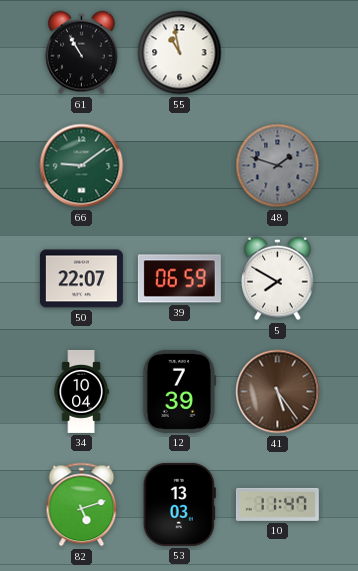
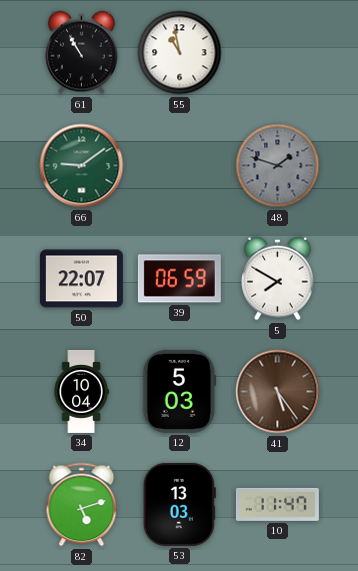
12: 7:39 -> 5:03 (180, 391)
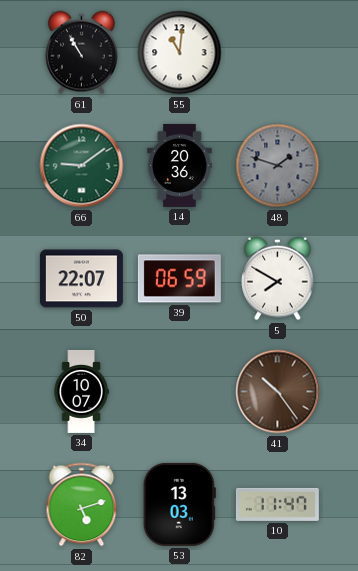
55: 10:58 -> 11:01 (180, 53)
14: none -> 20:36 (180, 165)
34: 10:04 -> 10:07 (81, 391)
12: 5:03 -> none (180, 391)
41: 5:24 -> 10:24 (278, 392)
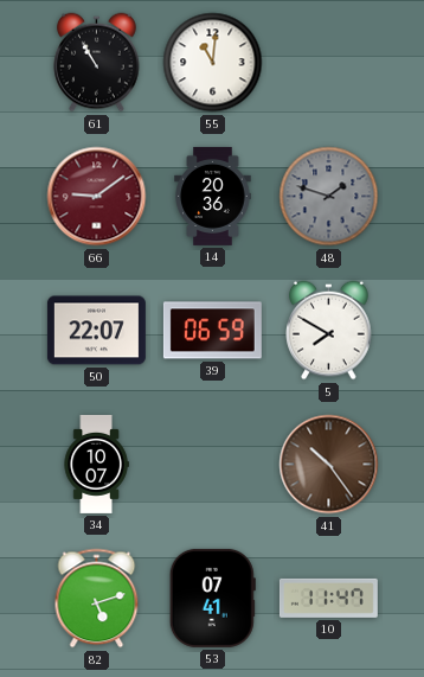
66 dial: green -> burgundy (97, 197)
53: 13:03 -> 07:41 (212, 598)
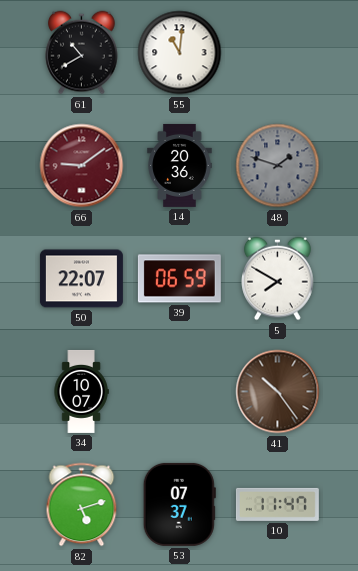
61: 10:55 -> 10:40 (82, 53)
53: 07:41 -> 07:37 (179, 504)
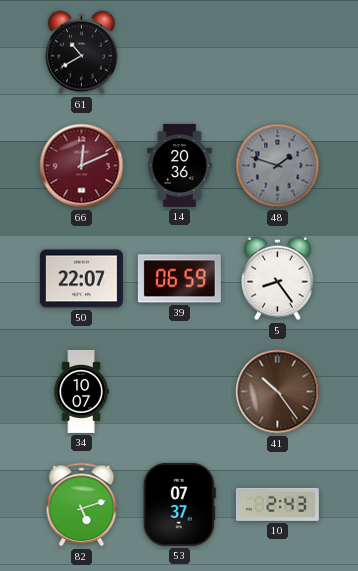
55: 11:01 -> none (180, 53)
66: 9:09 -> 12:11 (82, 166)
5: 7:50 -> 8:24 (278, 279)
10: 11:47 -> 2:43 (277, 504)
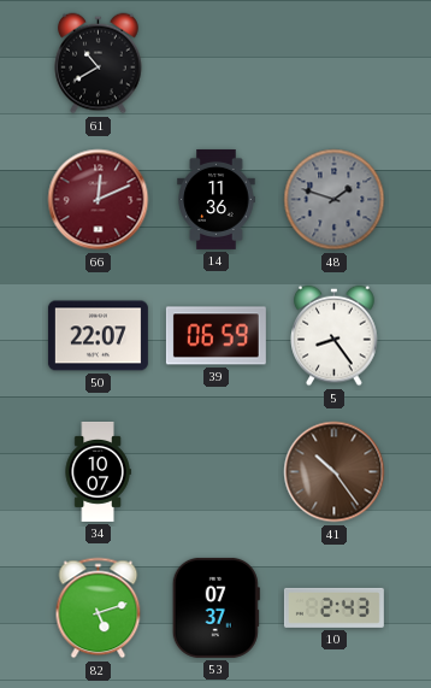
14: 20:36 -> 11:36 (217, 199)
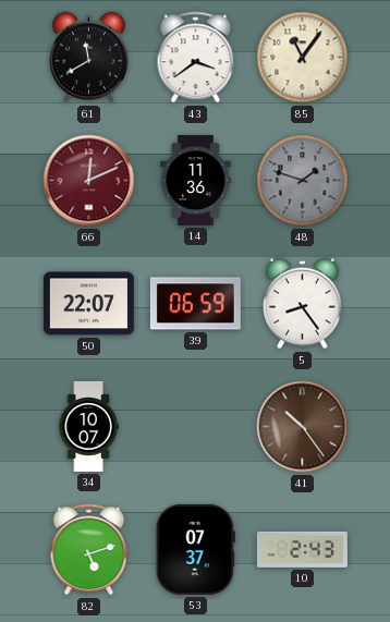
61: 10:40 -> 11:40 (89, 58)
43: none -> 3:39 (196, 58)
85: none -> 11:06 (303, 58)
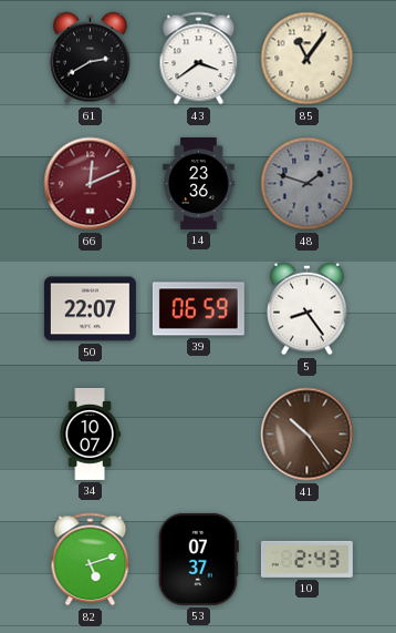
61: 11:40 -> 2:40 (91, 59)
14: 11:36 -> 23:36 (199, 183)
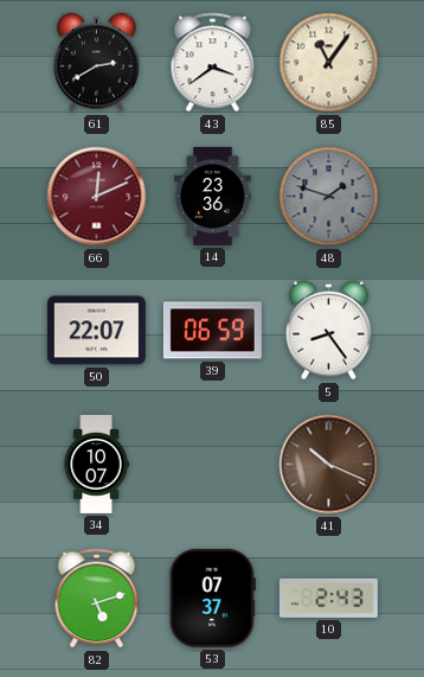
41: 10:24 -> 10:19 (329, 465)
